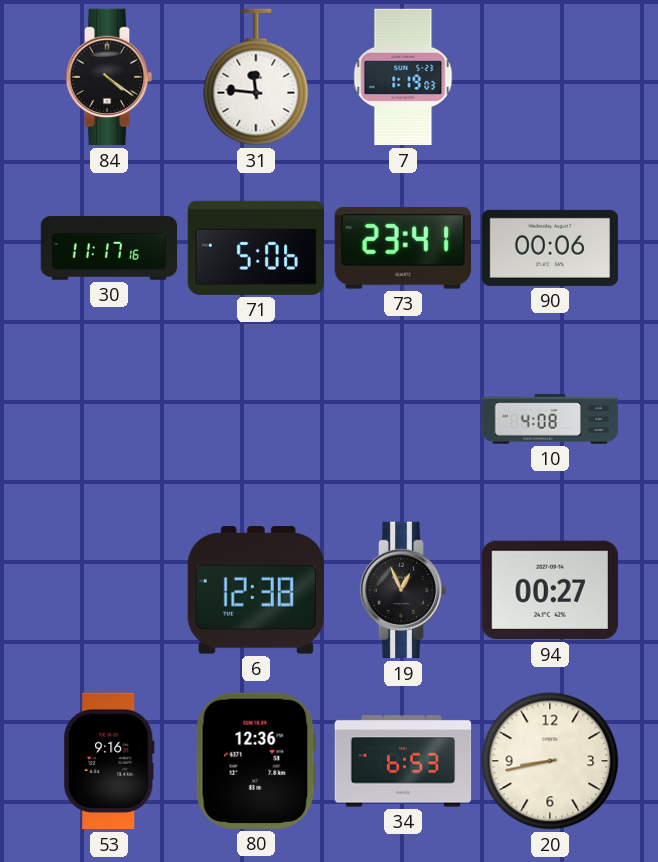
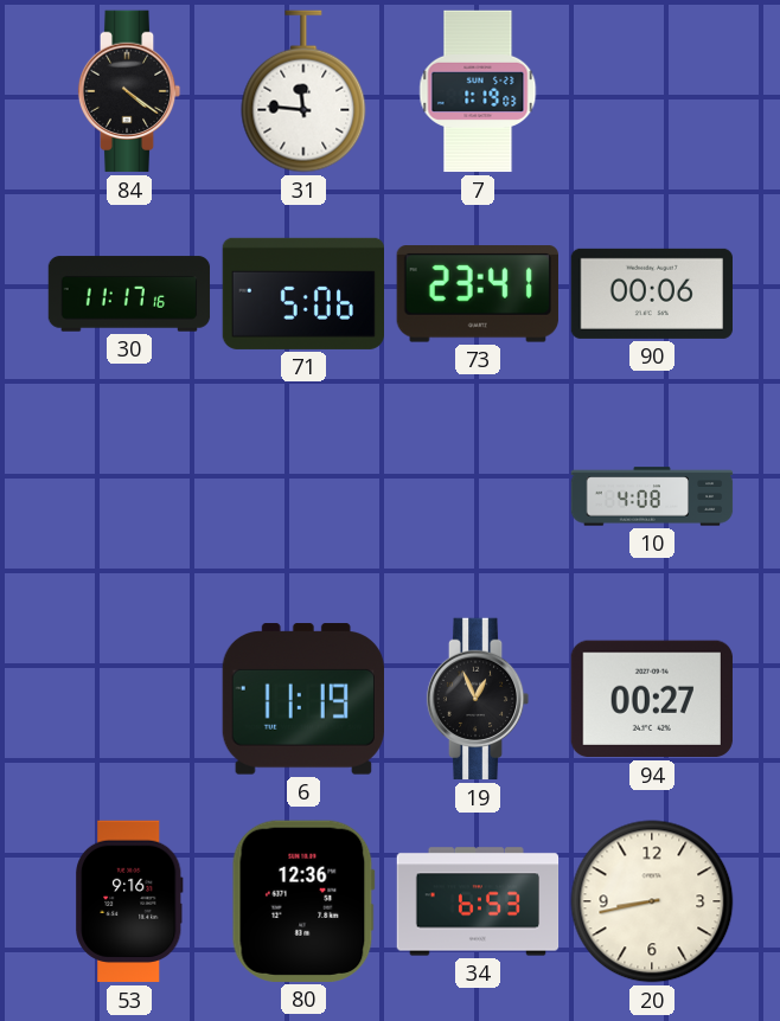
6: 12:38 -> 11:19 (303, 699)
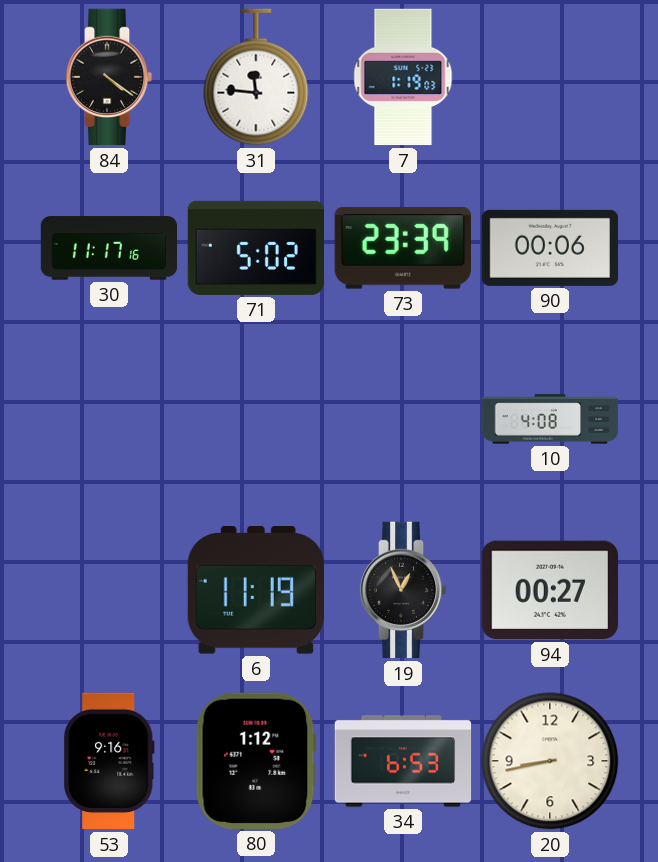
71: 5:06 -> 5:02 (256, 248)
73: 23:41 -> 23:39 (403, 248)
80: 12:36 -> 1:12 (256, 761)
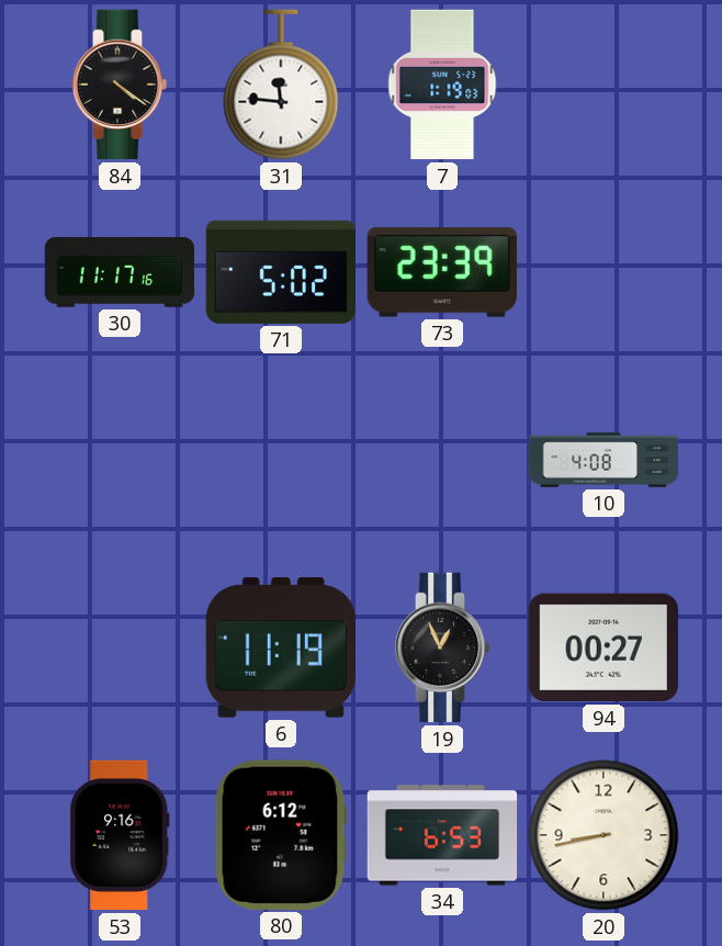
90: 00:06 -> none (549, 248)
80: 1:12 -> 6:12 (281, 835)
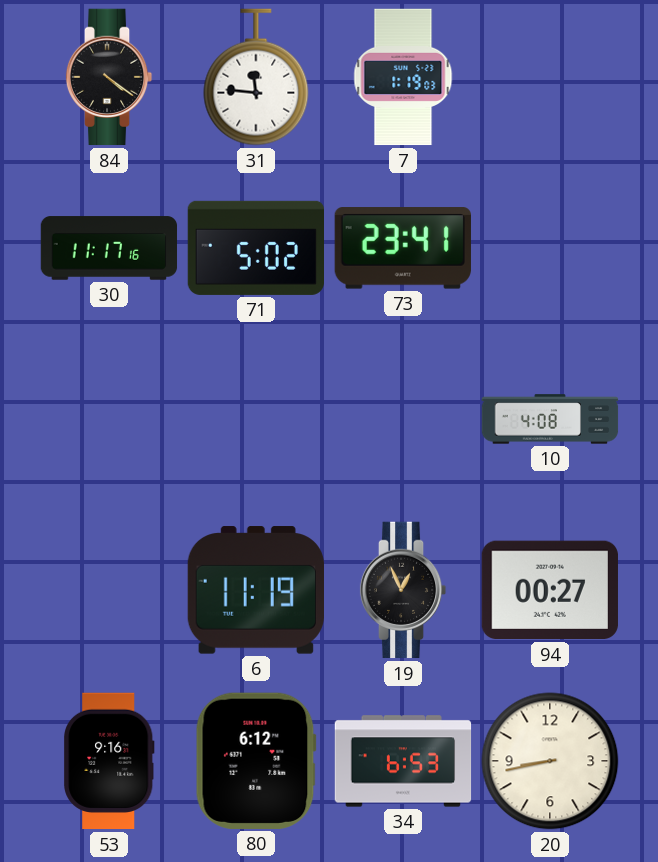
73: 23:39 -> 23:41 (403, 248)
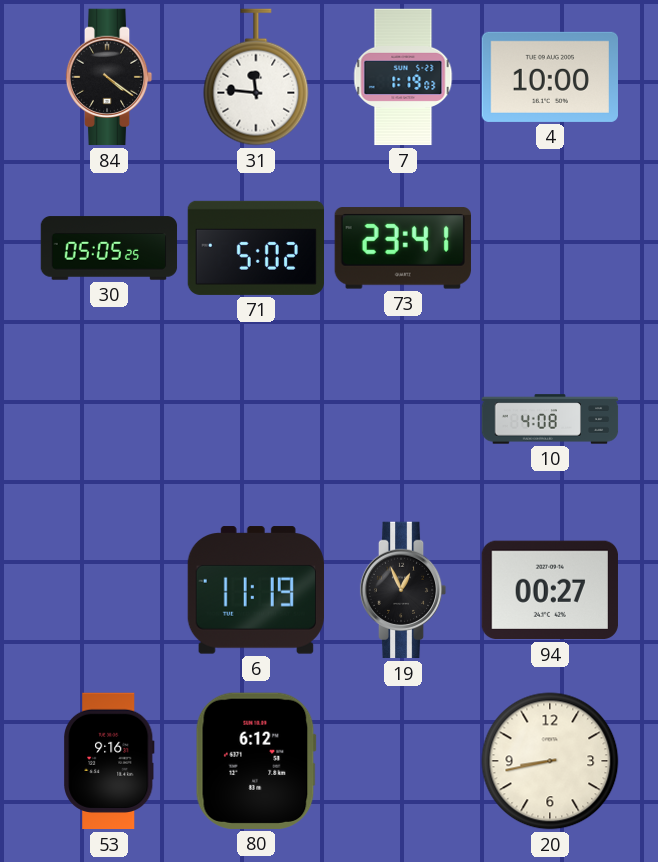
4: none -> 10:00 (549, 77)
30: 11:17 -> 05:05 (109, 248)
34: 6:53 -> none (403, 761)
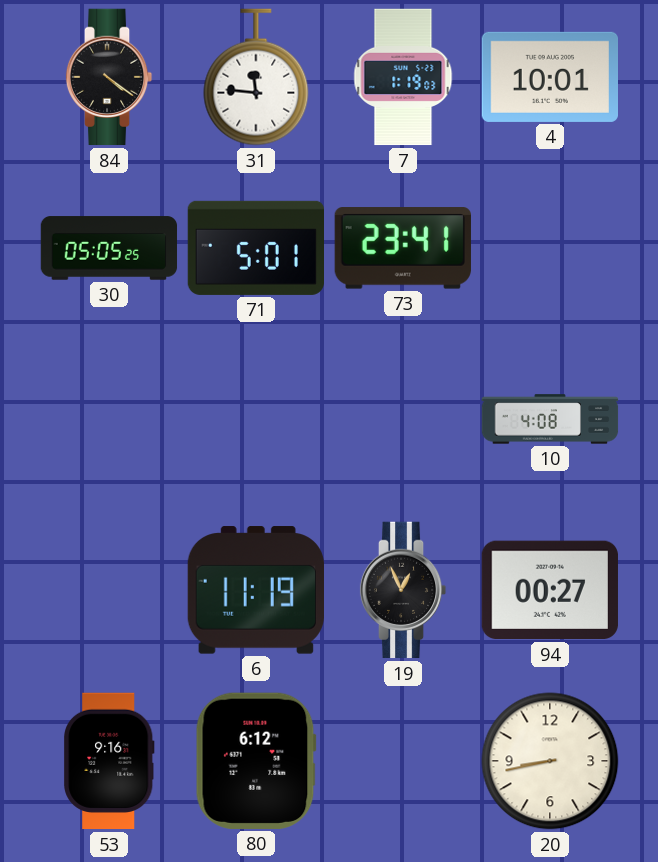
4: 10:00 -> 10:01 (549, 77)
71: 5:02 -> 5:01 (256, 248)
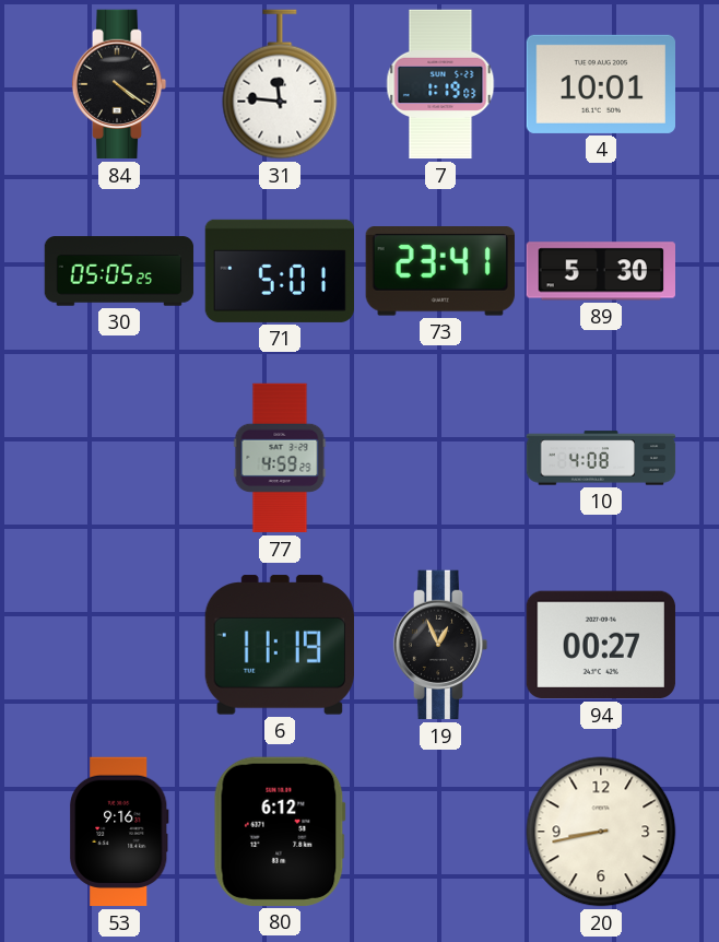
89: none -> 5:30 (601, 271)
77: none -> 4:59 (280, 458)
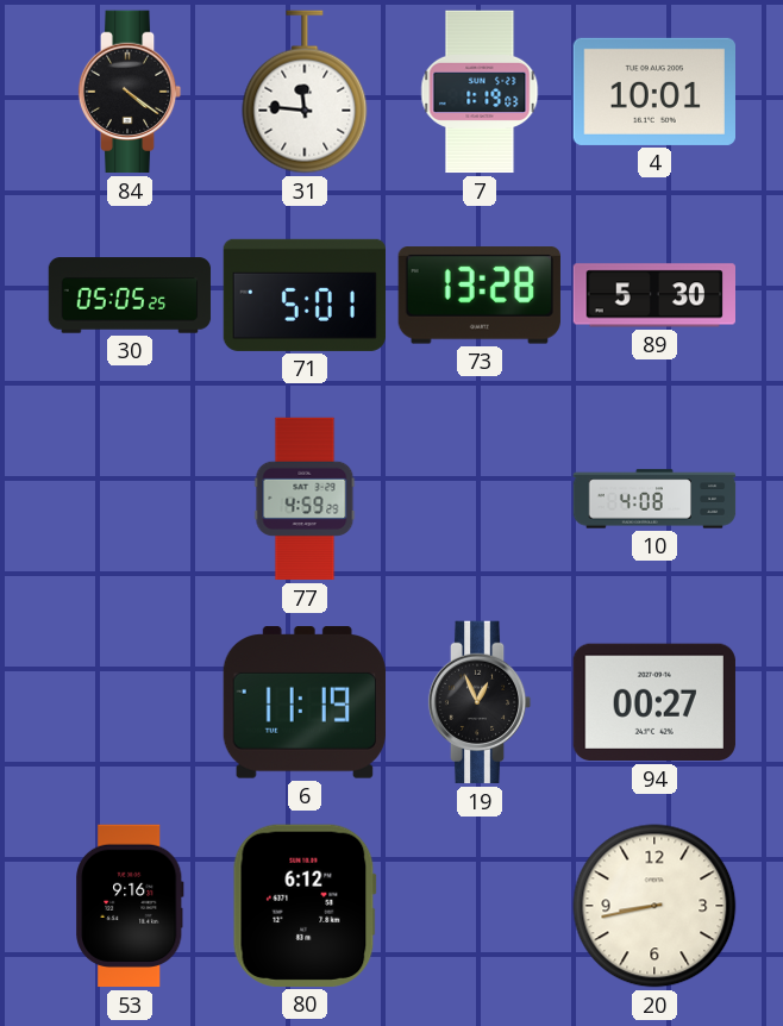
73: 23:41 -> 13:28 (480, 295)
